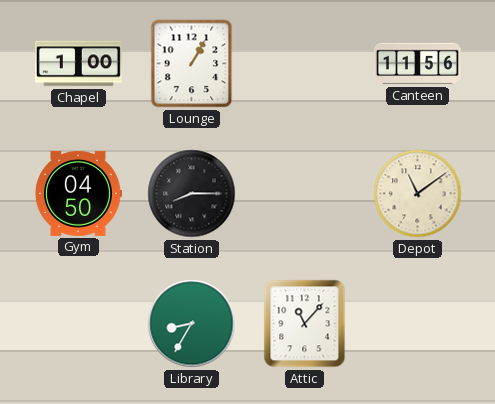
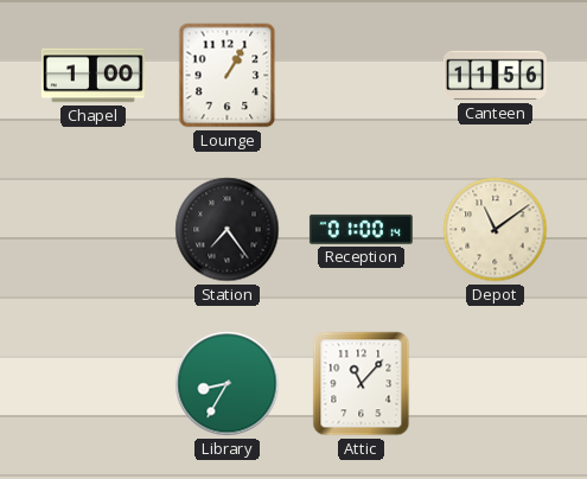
Gym: 04:50 -> none (78, 193)
Station: 8:15 -> 7:24 (228, 230)
Reception: none -> 01:00 (361, 229)
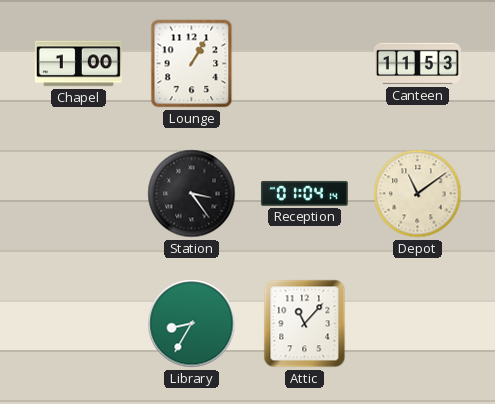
Canteen: 11:56 -> 11:53 (417, 64)
Station: 7:24 -> 3:24 (192, 194)
Reception: 01:00 -> 01:04 (304, 193)
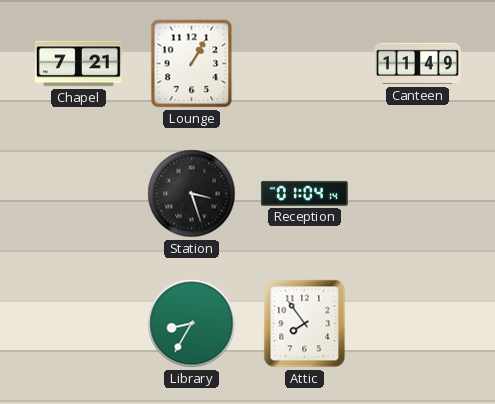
Chapel: 1:00 -> 7:21 (78, 64)
Canteen: 11:53 -> 11:49 (417, 64)
Station: 3:24 -> 3:27 (192, 194)
Depot: 11:09 -> none (418, 194)
Attic: 11:07 -> 7:54 (305, 324)
